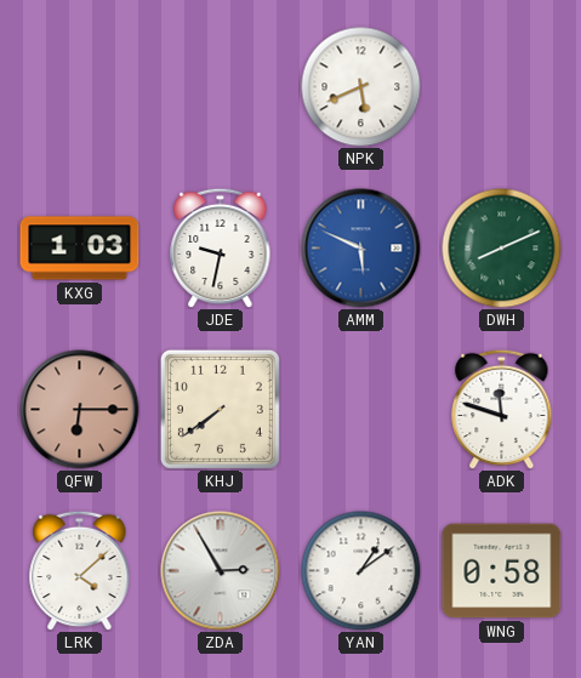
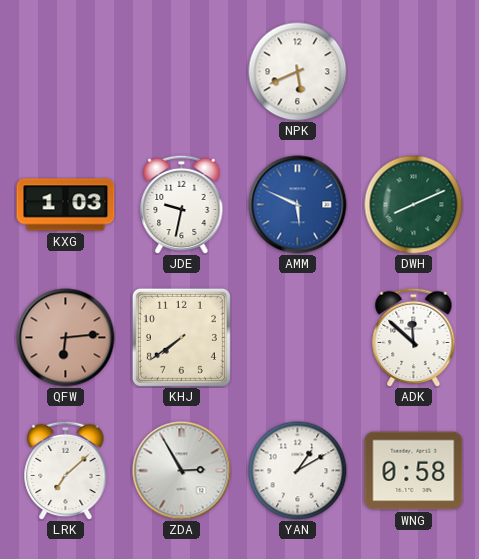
QFW: 6:15 -> 6:14 (66, 338)
ADK: 11:48 -> 11:52 (414, 337)
LRK: 4:08 -> 7:08 (66, 470)
YAN: 1:09 -> 1:10 (298, 471)
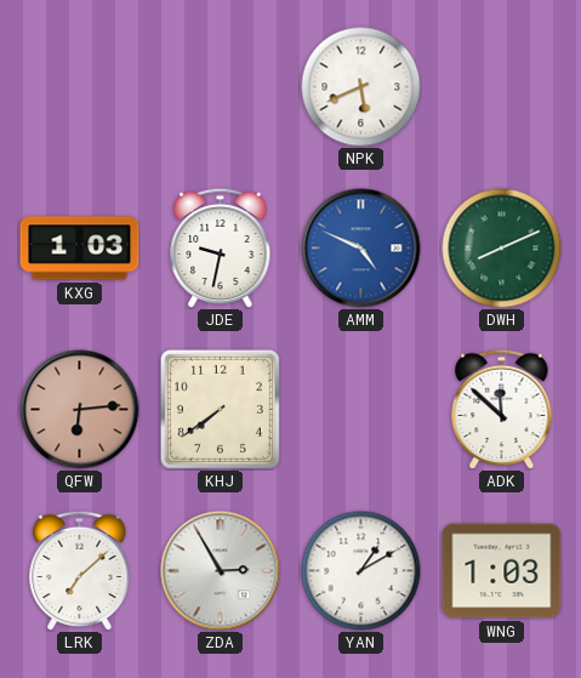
AMM: 5:49 -> 4:49 (361, 249)
WNG: 0:58 -> 1:03 (502, 571)
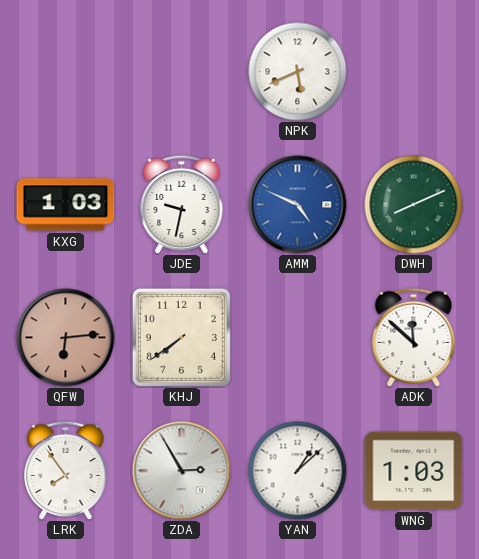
LRK: 7:08 -> 7:54 (66, 470)
YAN: 1:10 -> 1:08 (298, 471)
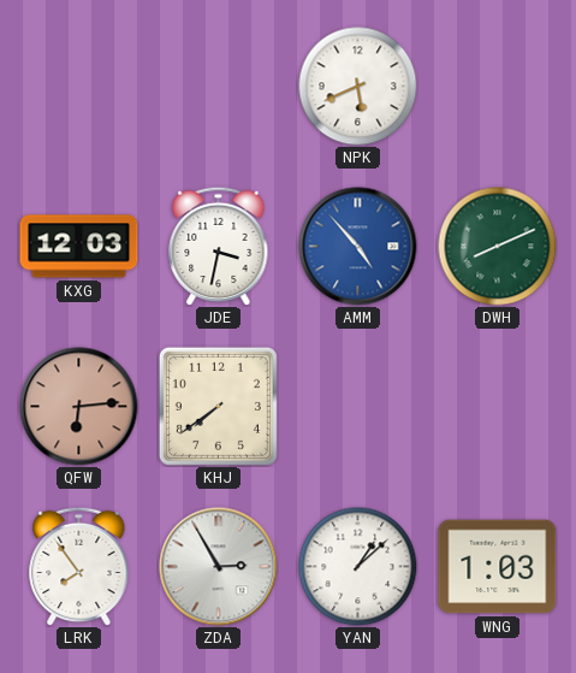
KXG: 1:03 -> 12:03 (79, 247)
JDE: 9:32 -> 3:32 (219, 246)
AMM: 4:49 -> 4:53 (358, 247)
ADK: 11:52 -> none (414, 337)
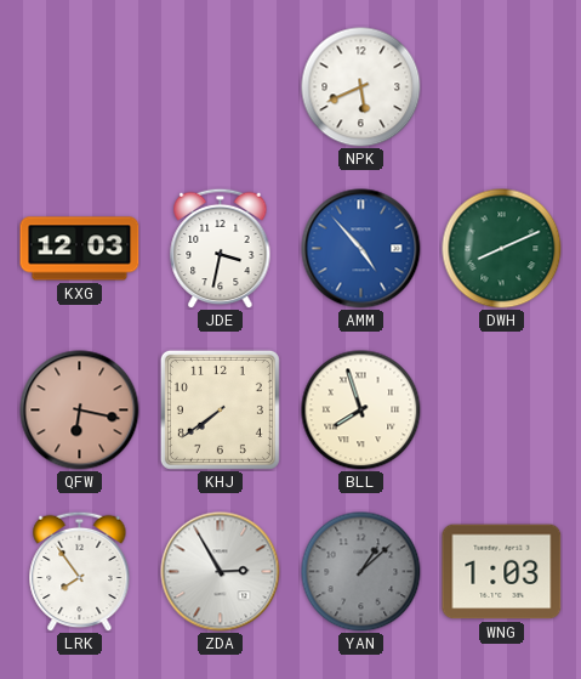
QFW: 6:14 -> 6:17 (80, 411)
BLL: none -> 7:57 (361, 411)
YAN dial: white -> grey (361, 572)
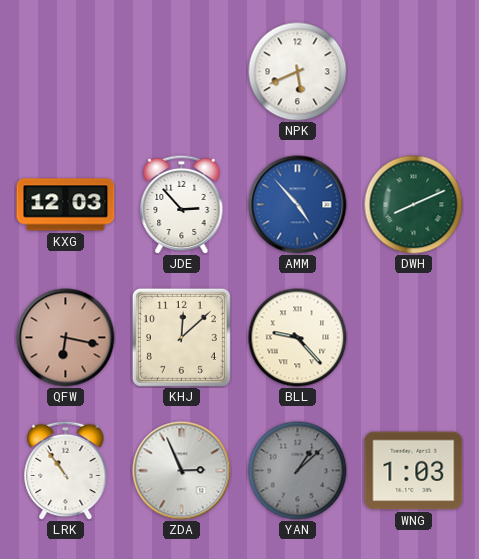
JDE: 3:32 -> 2:53 (182, 204)
KHJ: 7:39 -> 12:08 (181, 337)
BLL: 7:57 -> 9:23 (298, 338)
LRK: 7:54 -> 10:54 (66, 470)
ZDA: 2:55 -> 2:56 (182, 471)
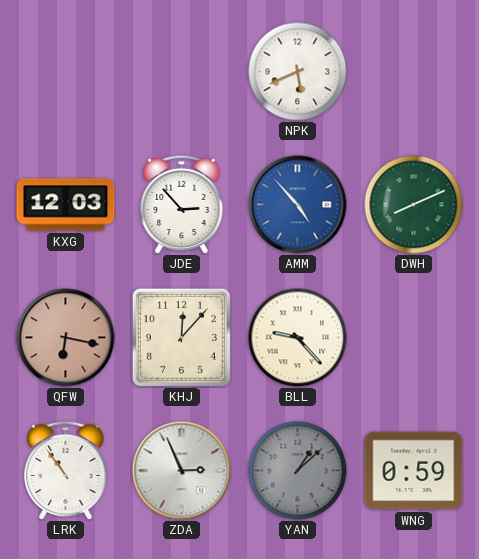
KHJ: 12:08 -> 12:07 (181, 337)
WNG: 1:03 -> 0:59 (414, 471)
